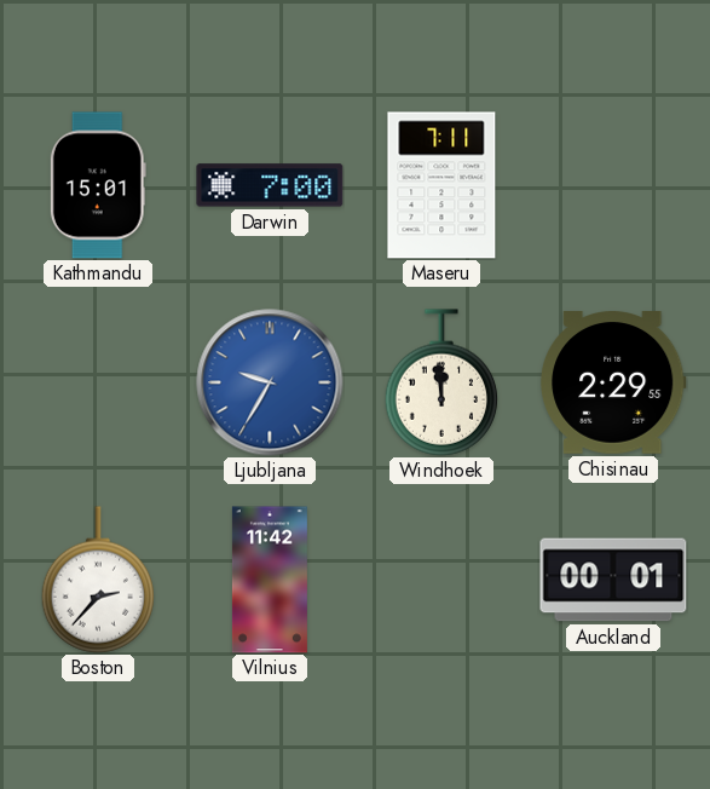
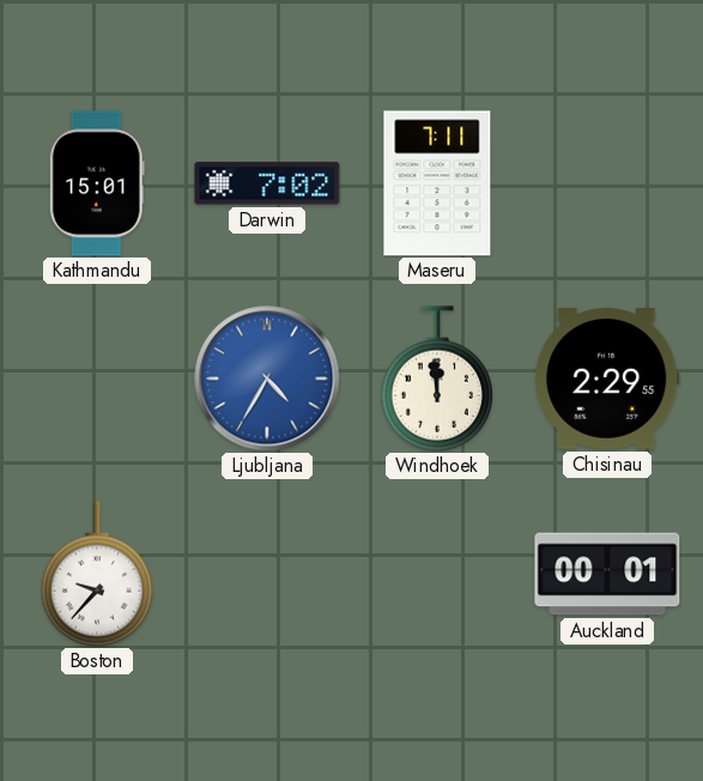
Darwin: 7:00 -> 7:02 (267, 183)
Ljubljana: 9:35 -> 4:35 (267, 379)
Boston: 2:37 -> 9:37 (97, 574)
Vilnius: 11:42 -> none (270, 580)
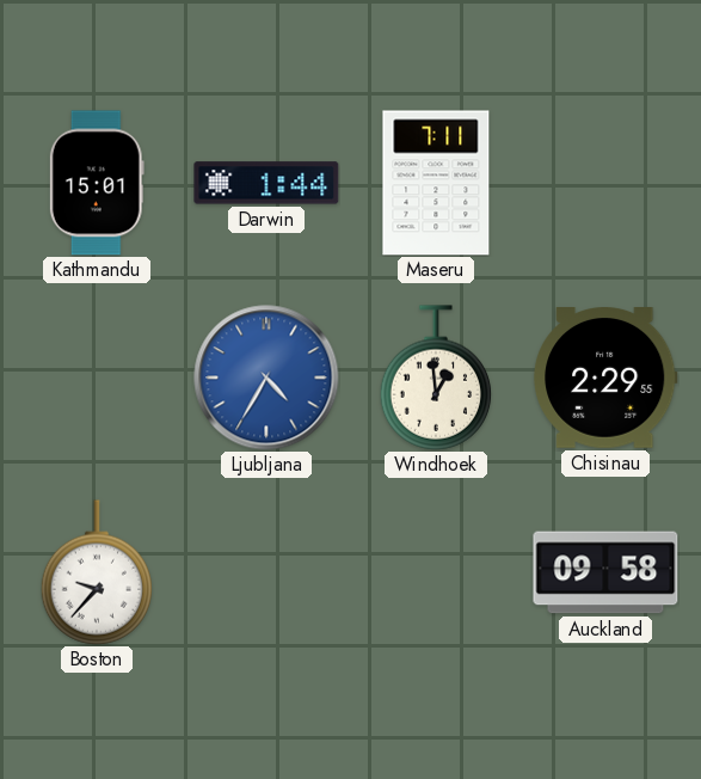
Darwin: 7:02 -> 1:44 (266, 183)
Windhoek: 11:59 -> 12:59 (436, 378)
Auckland: 00:01 -> 09:58 (605, 572)
